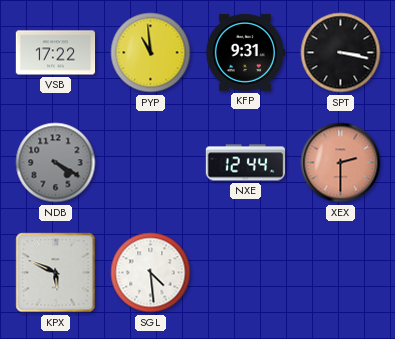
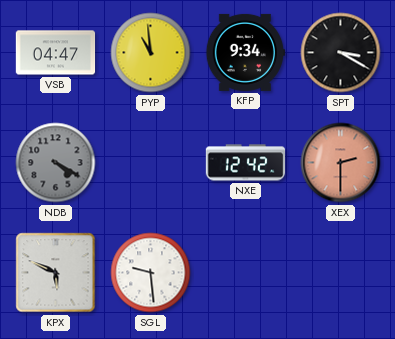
VSB: 17:22 -> 04:47 (56, 53)
KFP: 9:31 -> 9:34 (245, 52)
SPT: 3:17 -> 3:20 (341, 53)
NXE: 12:44 -> 12:42 (246, 163)
SGL: 4:29 -> 9:29 (151, 273)
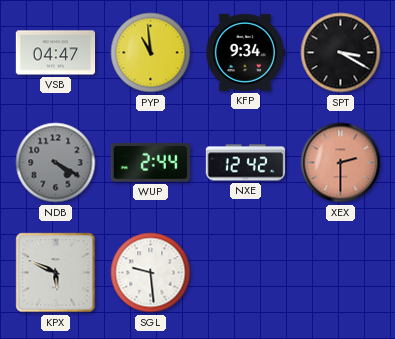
WUP: none -> 2:44 (151, 163)
